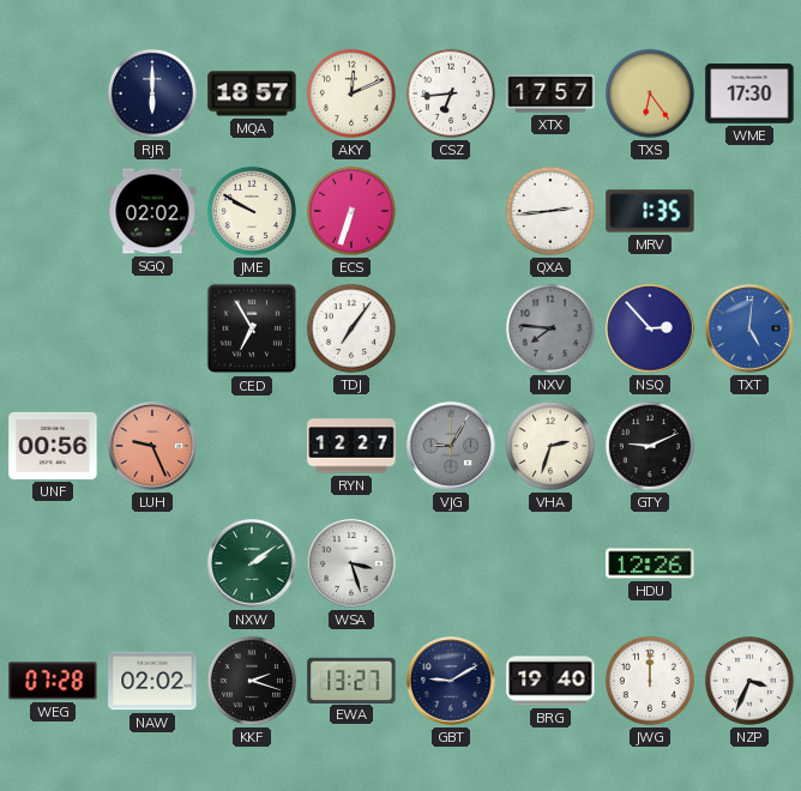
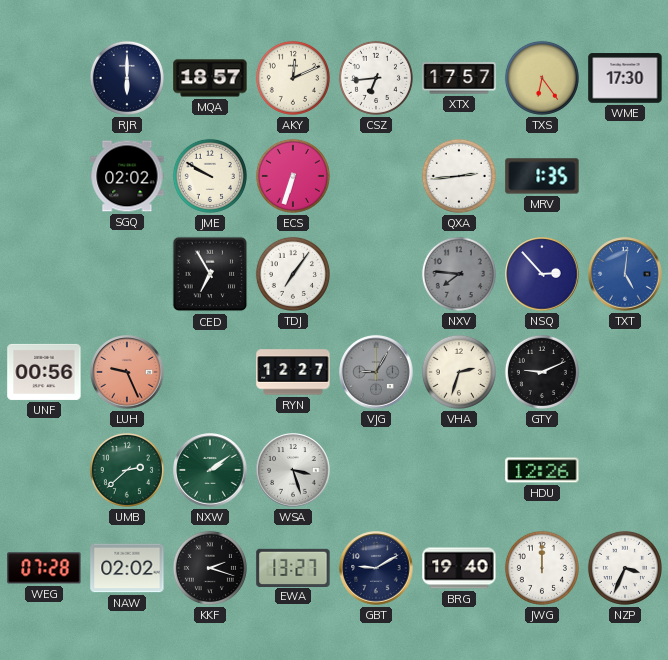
UMB: none -> 2:38 (127, 470)
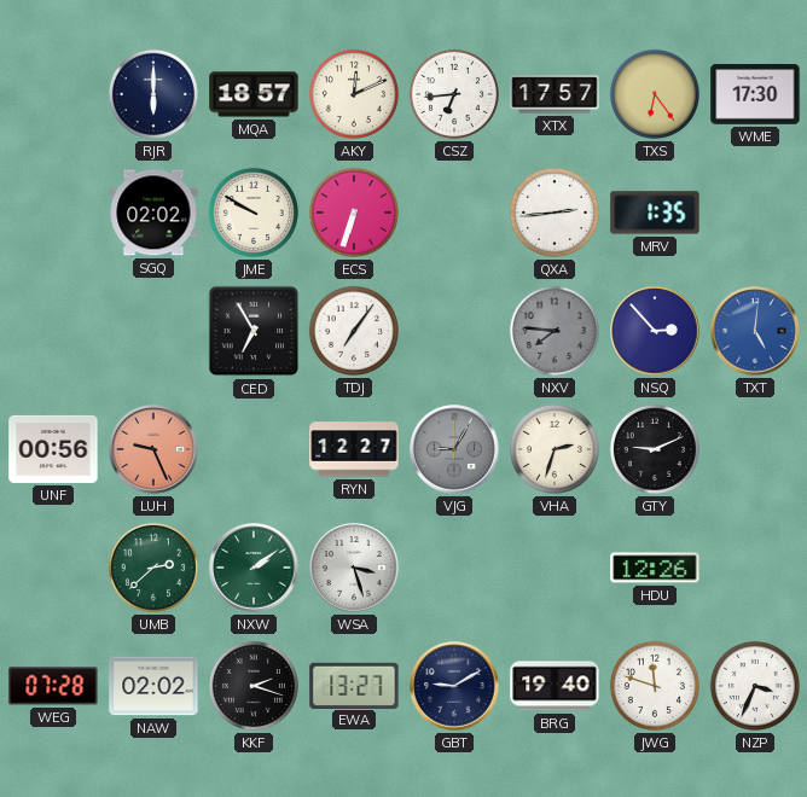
JWG: 12:00 -> 11:48 (655, 686)
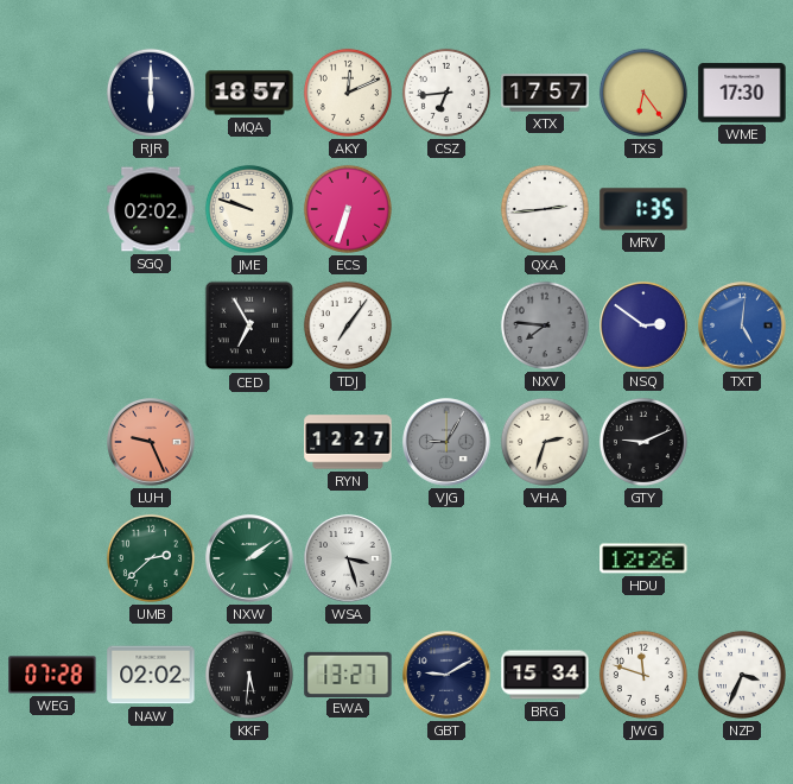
JME: 9:50 -> 9:48 (249, 209)
NSQ: 2:53 -> 2:51 (643, 325)
UNF: 00:56 -> none (53, 449)
KKF: 2:18 -> 5:31 (249, 675)
BRG: 19:40 -> 15:34 (545, 675)
